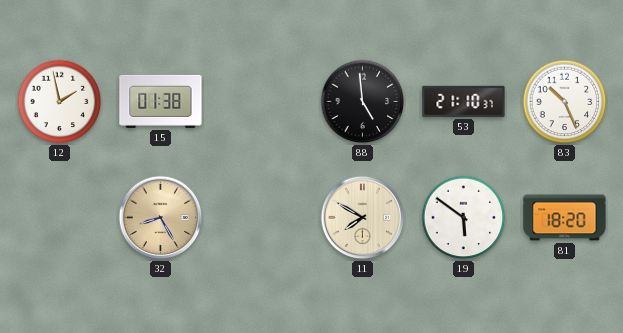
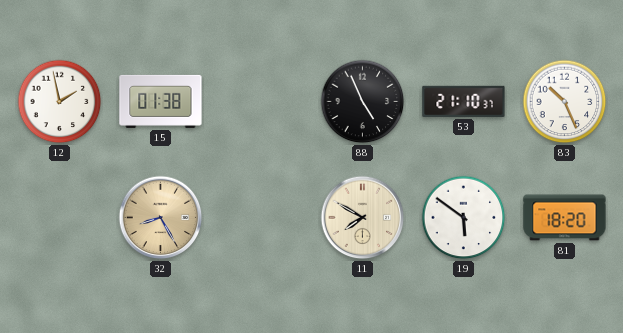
88: 4:59 -> 4:56 (363, 102)
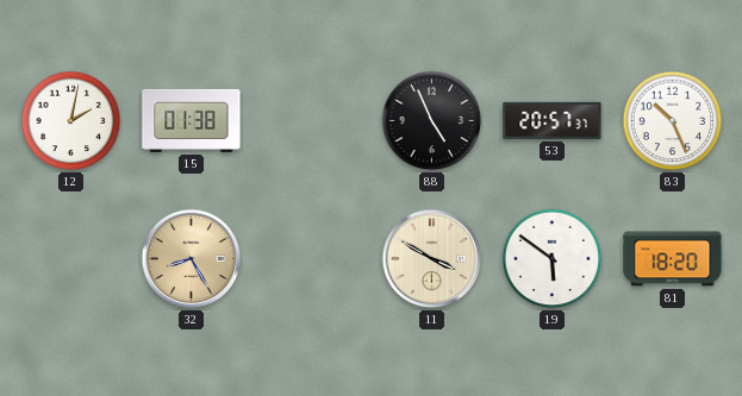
12: 1:58 -> 2:02 (71, 121)
53: 21:10 -> 20:57 (553, 120)
11: 7:50 -> 3:50 (432, 259)
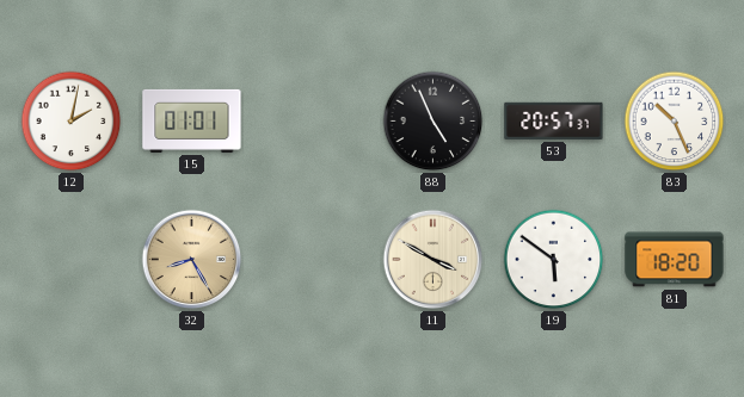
15: 01:38 -> 01:01 (192, 120)
